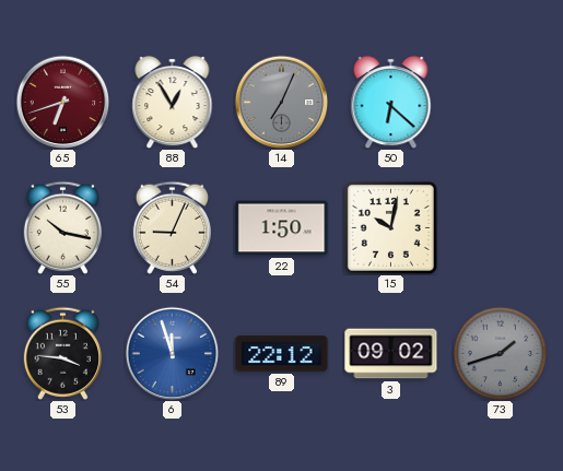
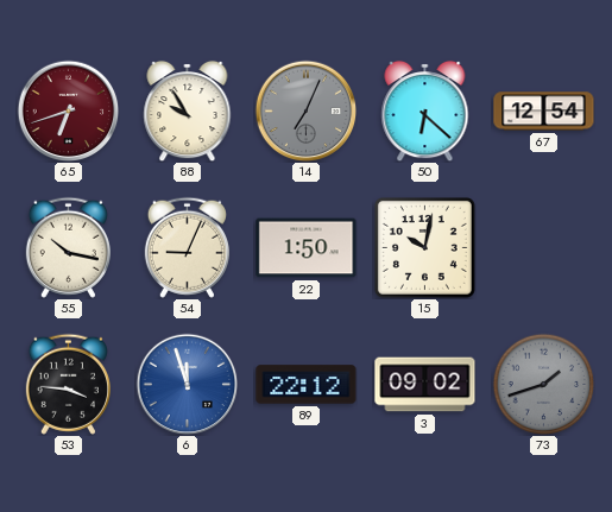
88: 12:55 -> 9:55 (188, 110)
67: none -> 12:54 (544, 112)
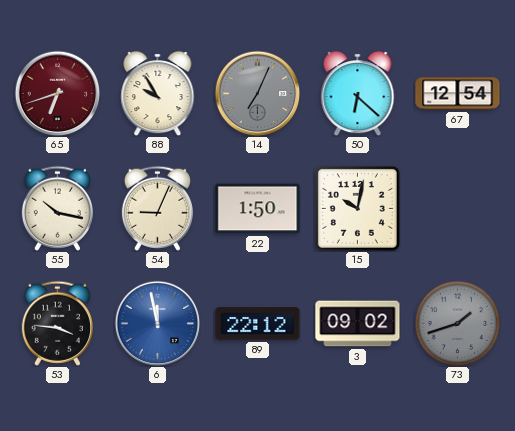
6: 11:57 -> 11:58 (157, 323)
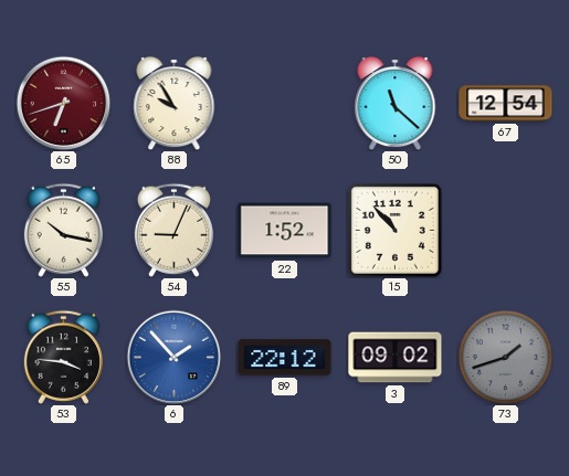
14: 7:04 -> none (257, 93)
50: 6:22 -> 11:22 (396, 103)
22: 1:50 -> 1:52 (285, 231)
15: 10:02 -> 10:53 (394, 230)
6: 11:58 -> 1:53 (173, 357)
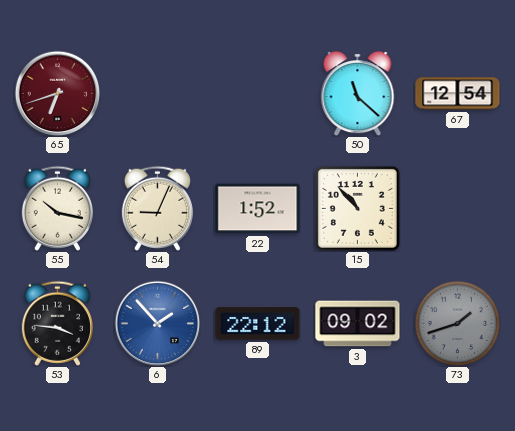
88: 9:55 -> none (175, 103)
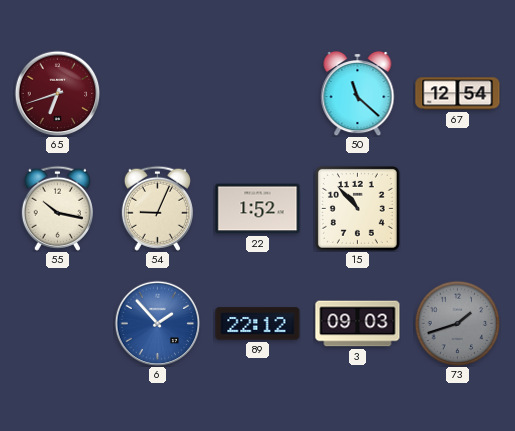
53: 3:46 -> none (57, 323)
3: 09:02 -> 09:03 (358, 324)
